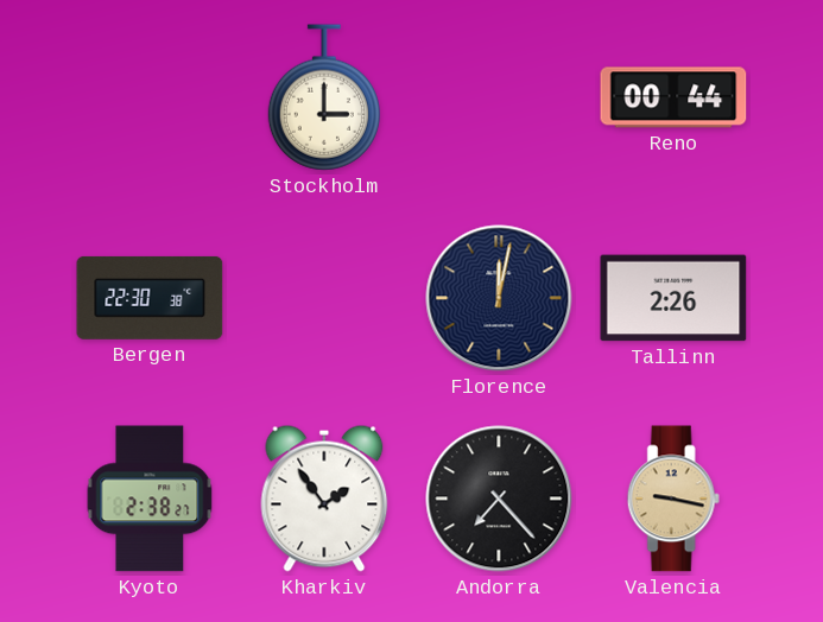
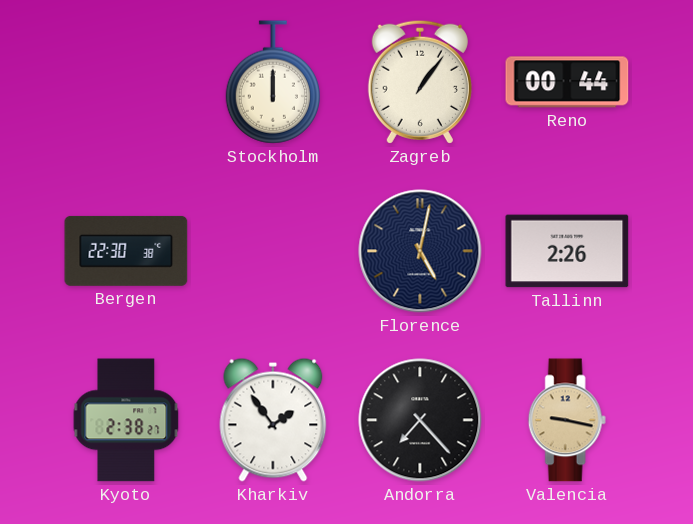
Stockholm: 3:00 -> 12:00 (272, 82)
Zagreb: none -> 1:06 (420, 82)
Florence: 12:02 -> 5:02 (420, 251)
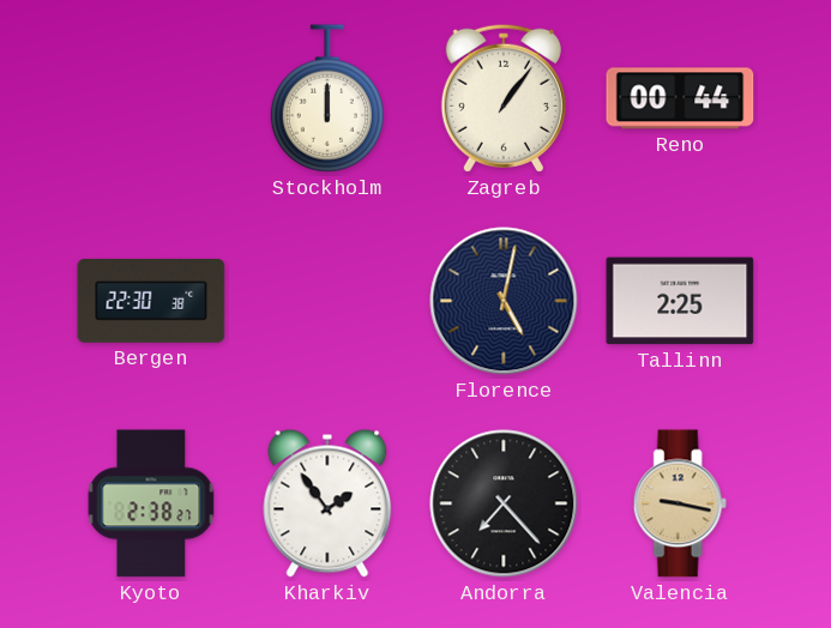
Tallinn: 2:26 -> 2:25 (680, 301)
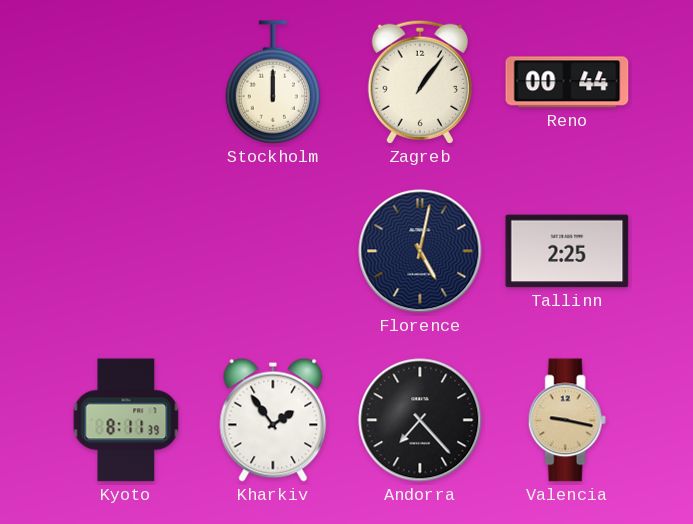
Bergen: 22:30 -> none (151, 301)
Kyoto: 2:38 -> 8:11 (126, 420)
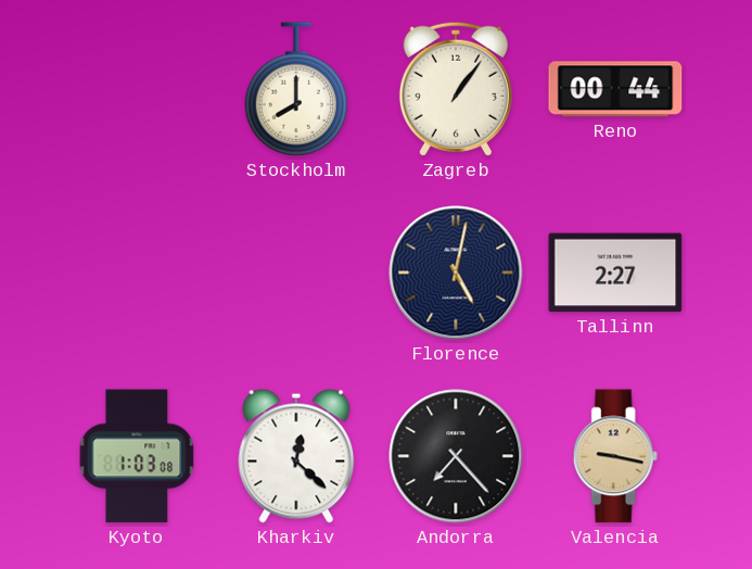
Stockholm: 12:00 -> 8:00 (295, 89)
Tallinn: 2:25 -> 2:27 (615, 273)
Kyoto: 8:11 -> 1:03 (137, 456)
Kharkiv: 1:54 -> 12:22 (296, 456)
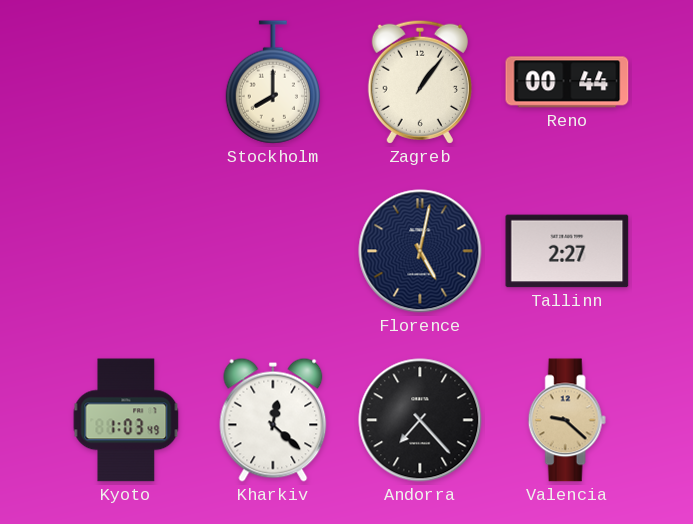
Kyoto: 1:03:08 -> 1:03:49 (126, 420)
Valencia: 9:17 -> 9:22 (567, 420)
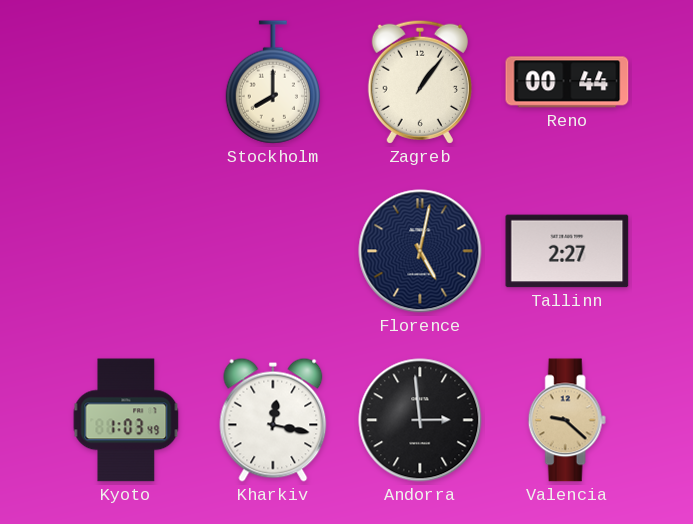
Kharkiv: 12:22 -> 12:17 (273, 420)
Andorra: 7:23 -> 2:59 (420, 420)
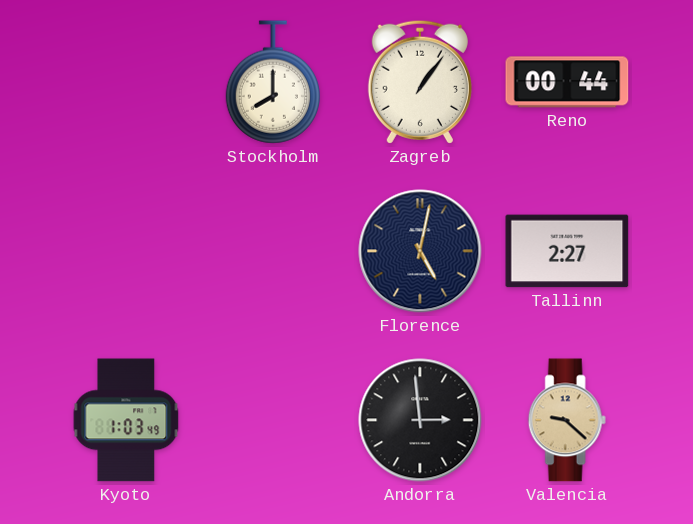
Kharkiv: 12:17 -> none (273, 420)
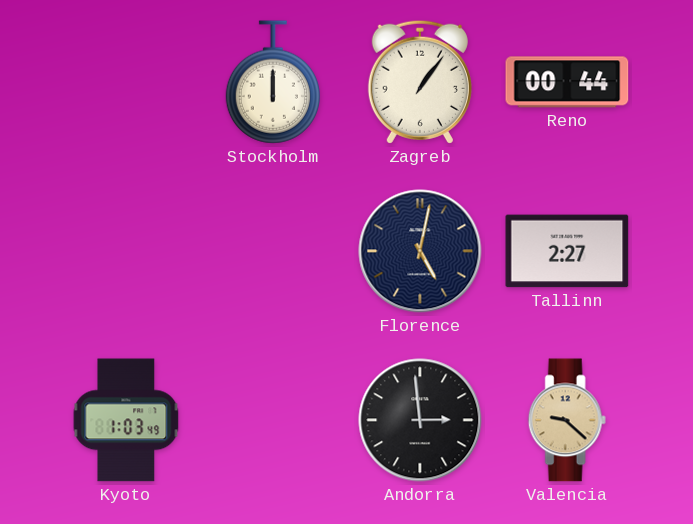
Stockholm: 8:00 -> 12:00 (272, 82)
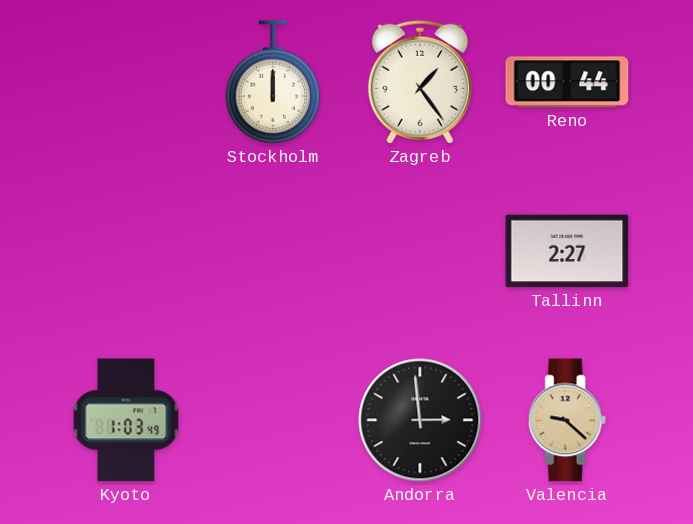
Zagreb: 1:06 -> 1:24 (420, 82)
Florence: 5:02 -> none (420, 251)
